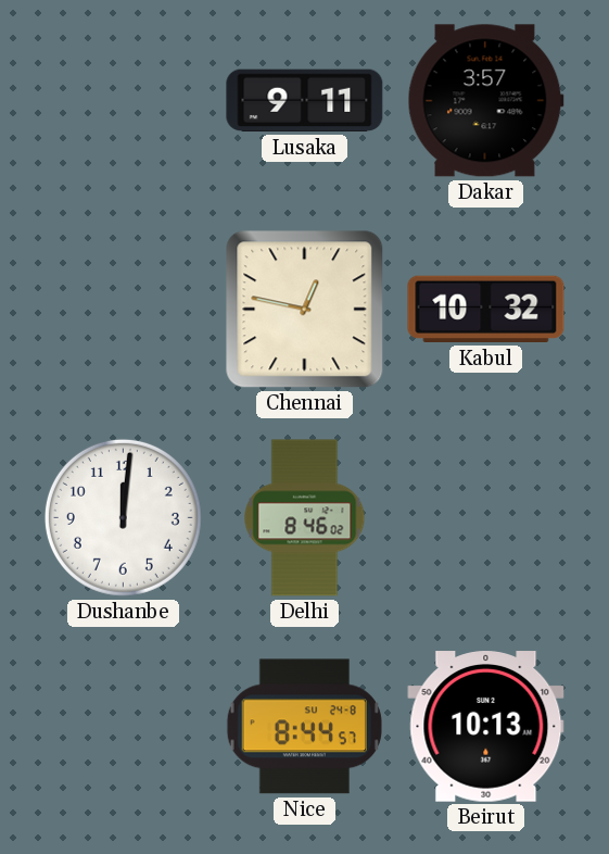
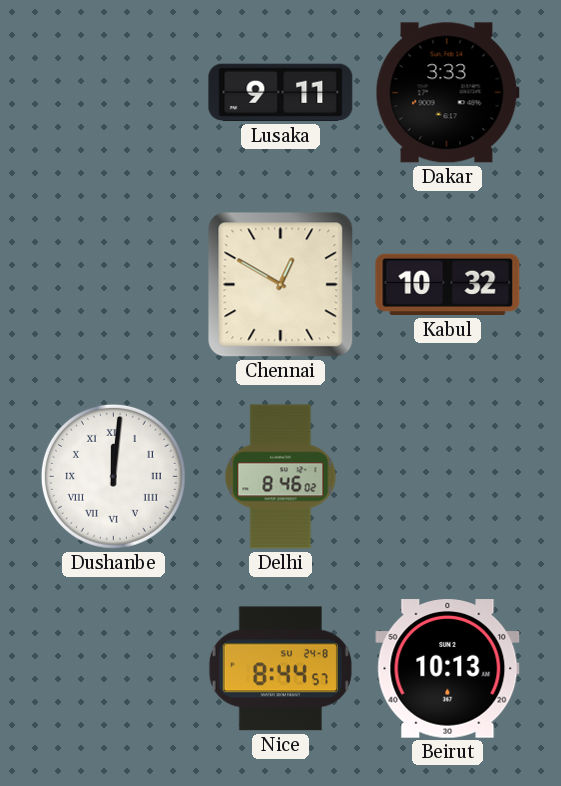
Dakar: 3:57 -> 3:33 (447, 93)
Chennai: 12:47 -> 12:50 (281, 285)
Dushanbe numerals: Arabic -> Roman (113, 476)
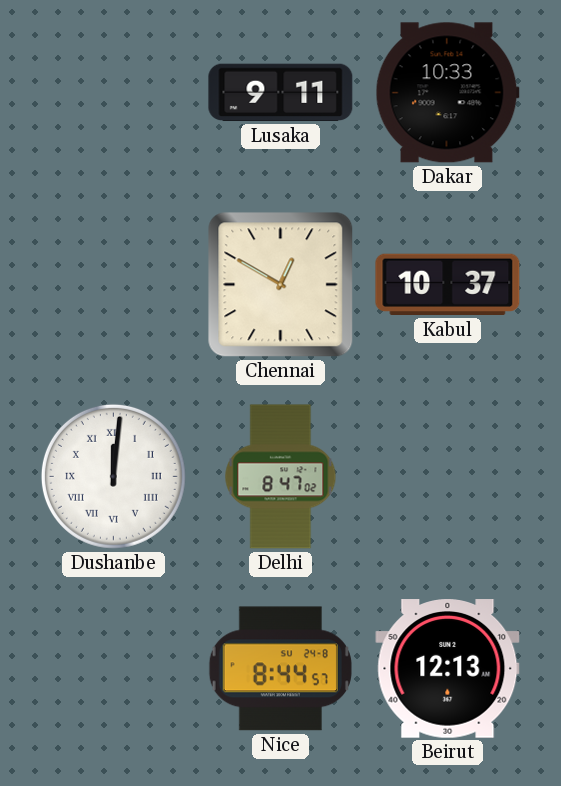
Dakar: 3:33 -> 10:33 (447, 93)
Kabul: 10:32 -> 10:37 (448, 285)
Delhi: 8:46 -> 8:47 (281, 477)
Beirut: 10:13 -> 12:13 (448, 669)
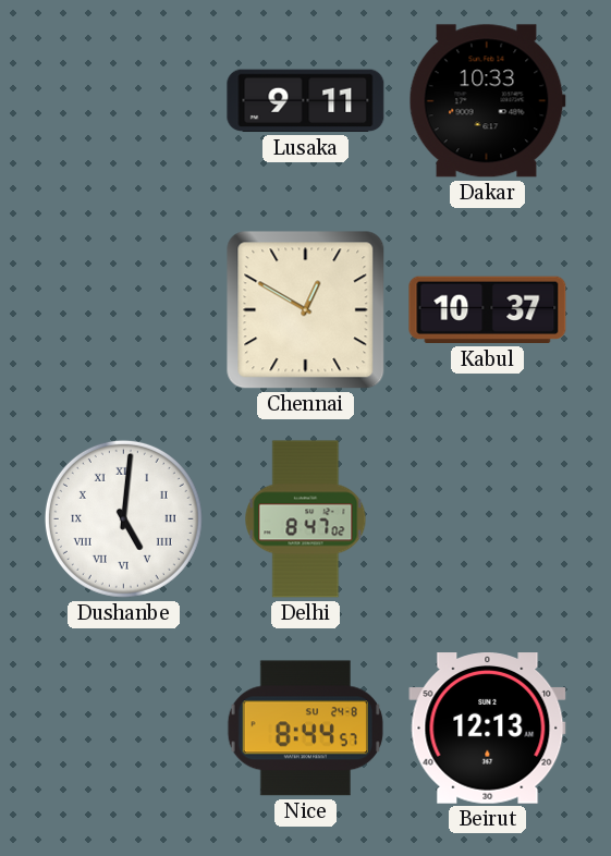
Dushanbe: 12:01 -> 5:01 (123, 518)
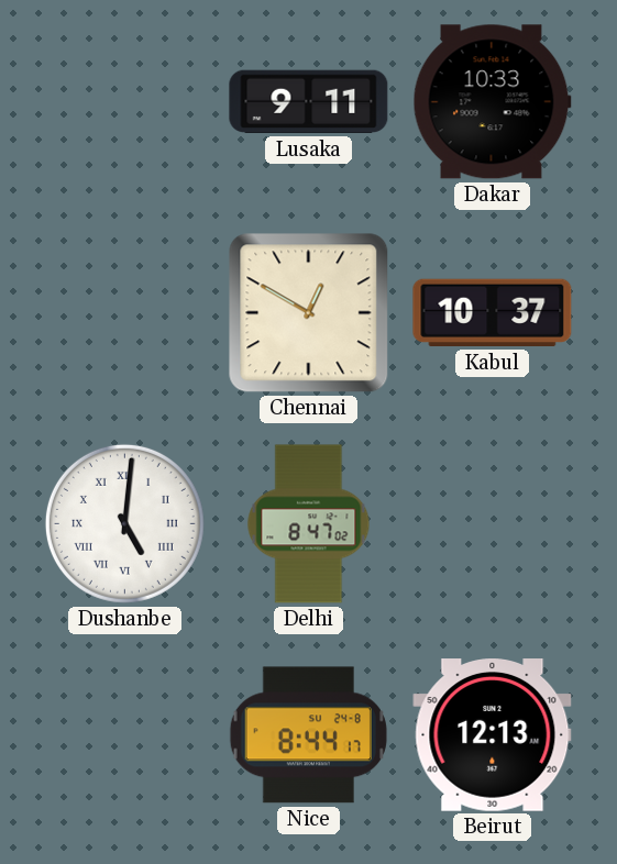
Nice: 8:44:57 -> 8:44:17 (308, 735)
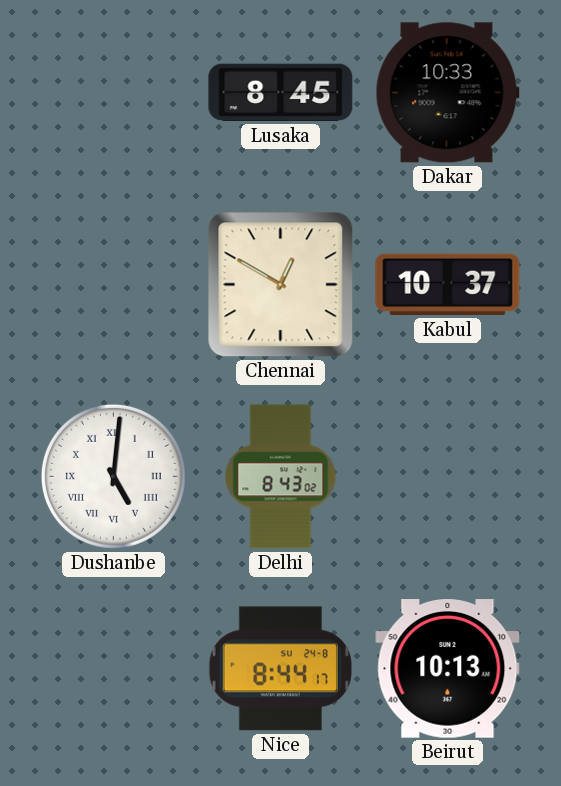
Lusaka: 9:11 -> 8:45 (281, 93)
Delhi: 8:47 -> 8:43 (281, 477)
Beirut: 12:13 -> 10:13 (448, 669)
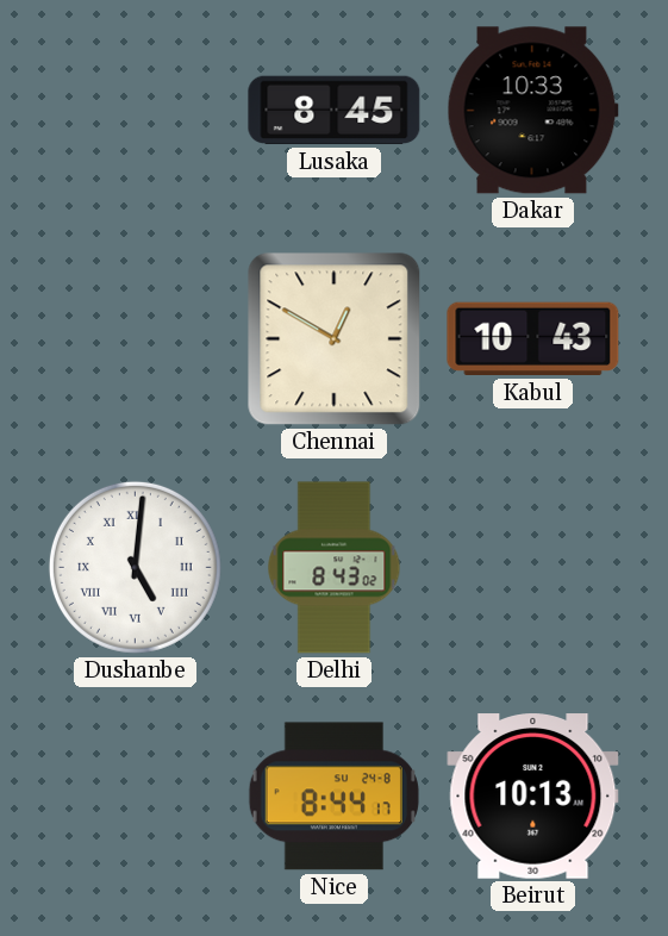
Kabul: 10:37 -> 10:43 (533, 339)
